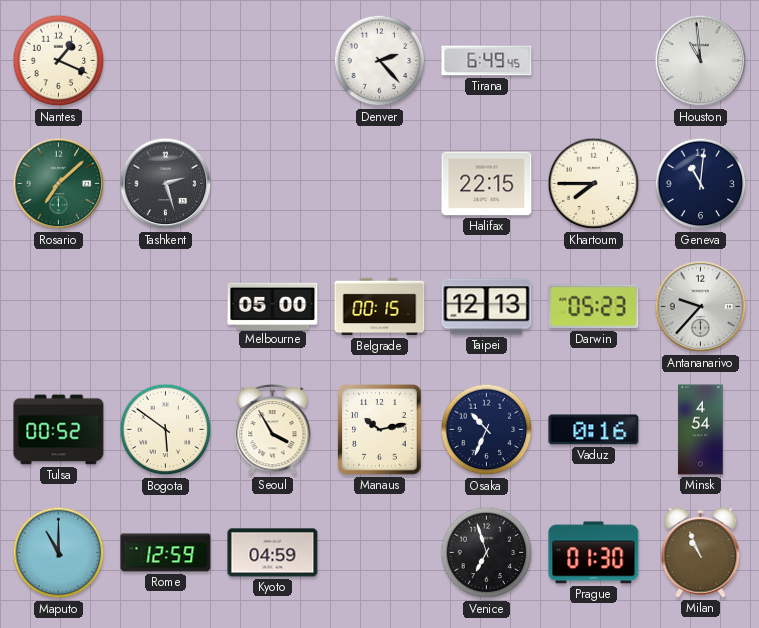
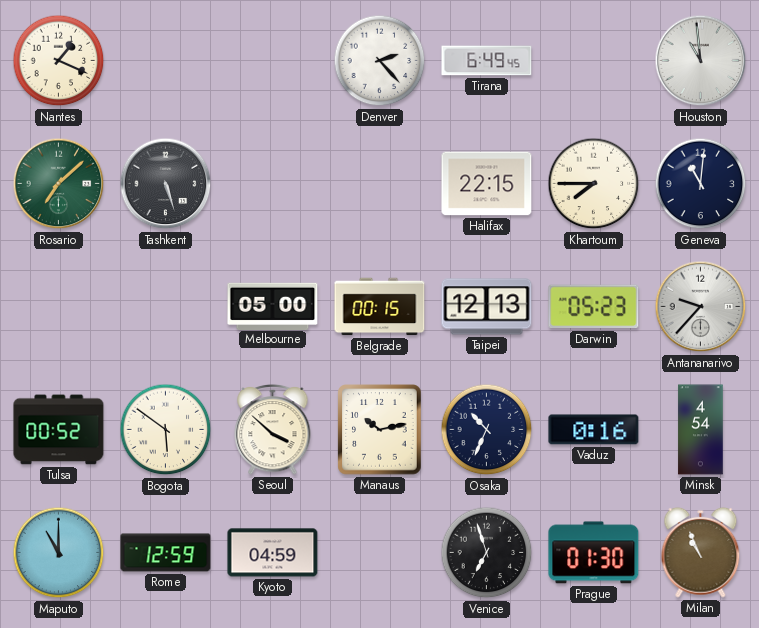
Tashkent: 2:27 -> 5:27 (166, 184)
Seoul: 3:55 -> 3:52 (273, 429)
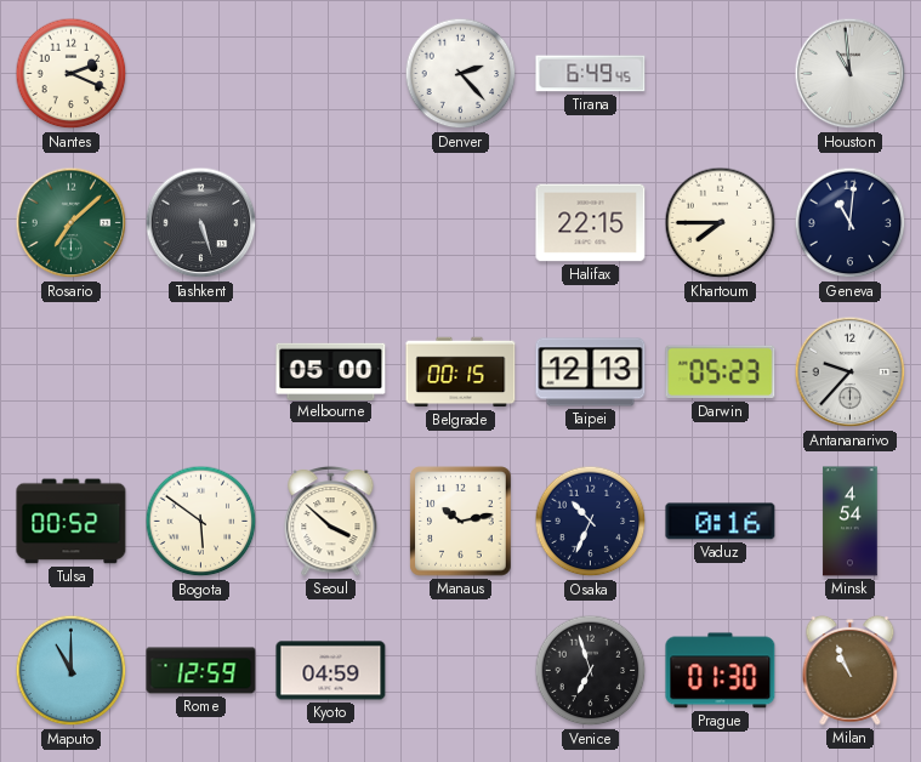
Nantes: 1:19 -> 2:19 (72, 74)
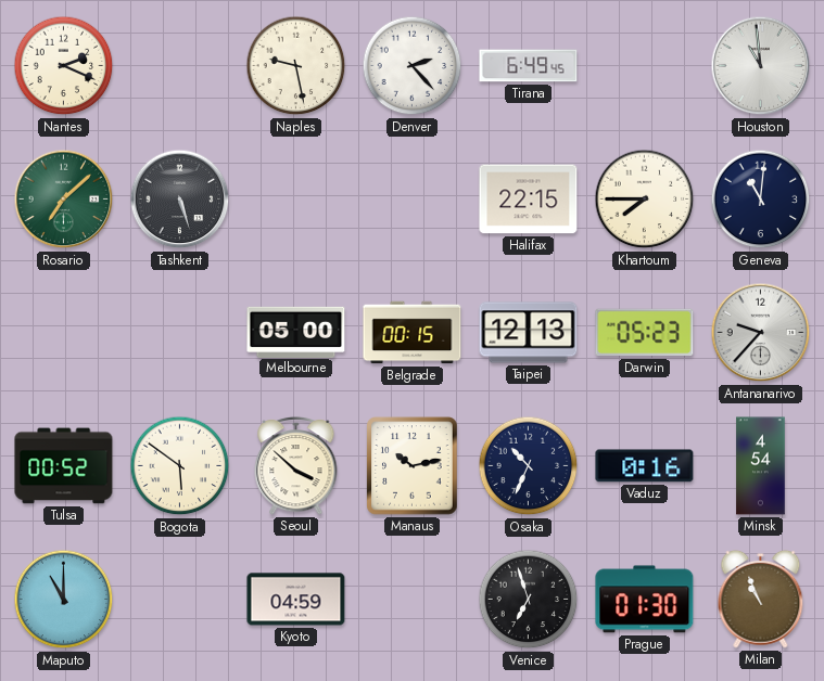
Naples: none -> 9:28 (296, 66)
Rome: 12:59 -> none (201, 671)
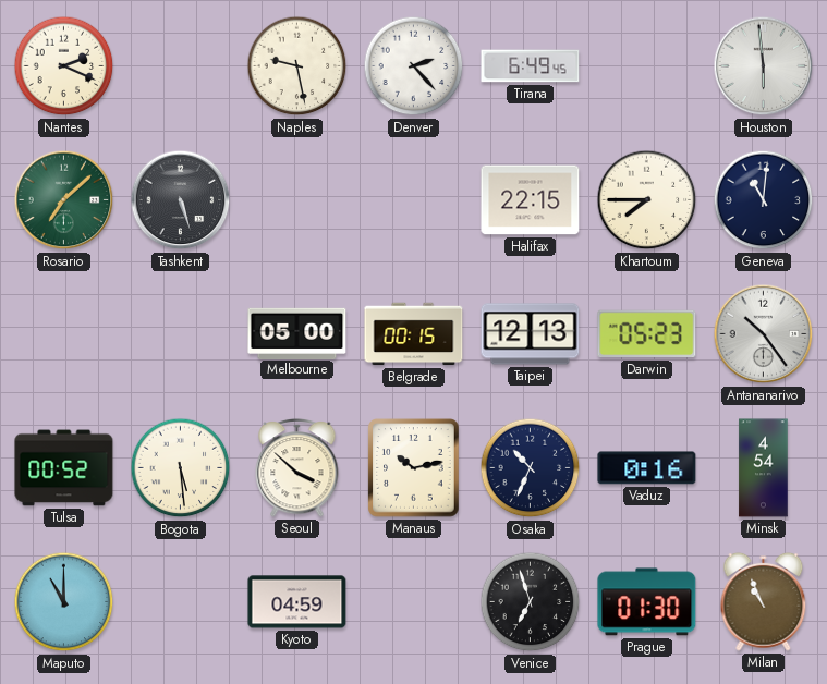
Houston: 10:59 -> 5:59 (764, 66)
Antananarivo: 9:37 -> 10:24 (764, 334)
Bogota: 5:51 -> 5:29 (181, 468)
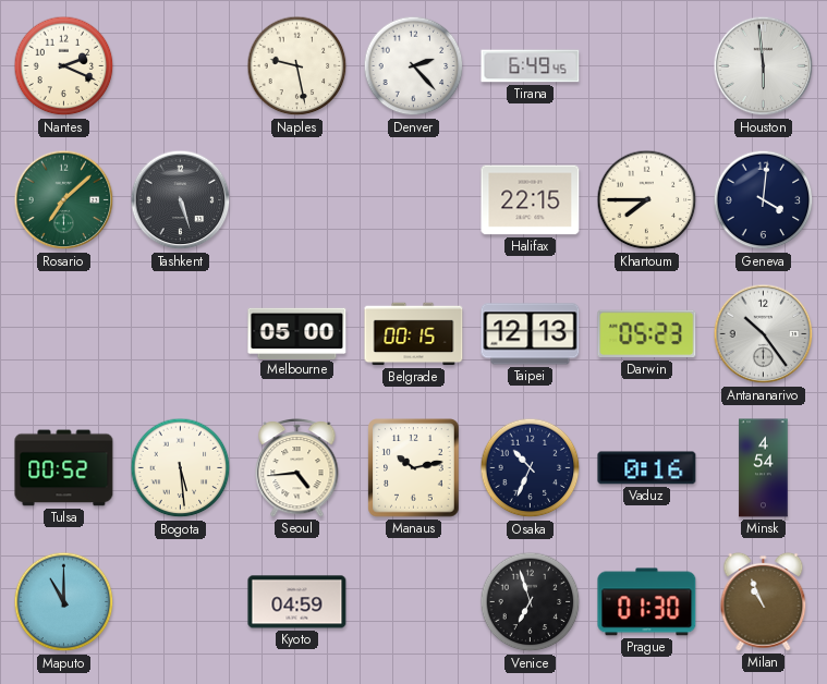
Geneva: 11:01 -> 4:01 (764, 200)
Seoul: 3:52 -> 4:44 (297, 467)
